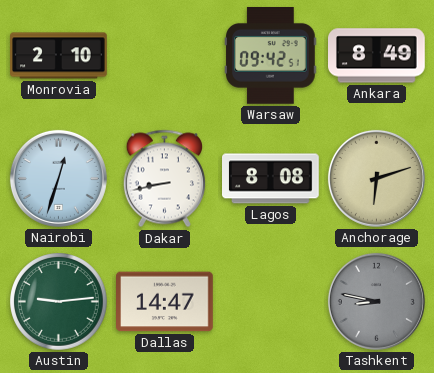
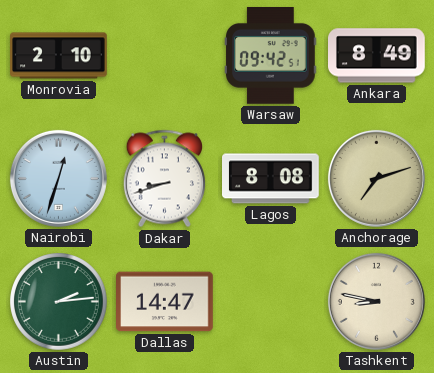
Dakar: 8:43 -> 8:42 (164, 179)
Anchorage: 6:12 -> 7:12 (376, 178)
Austin: 9:14 -> 2:14 (59, 302)
Tashkent dial: grey -> cream (376, 301)
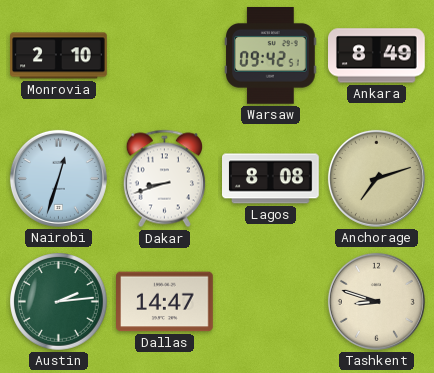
Tashkent: 8:47 -> 8:48 (376, 301)
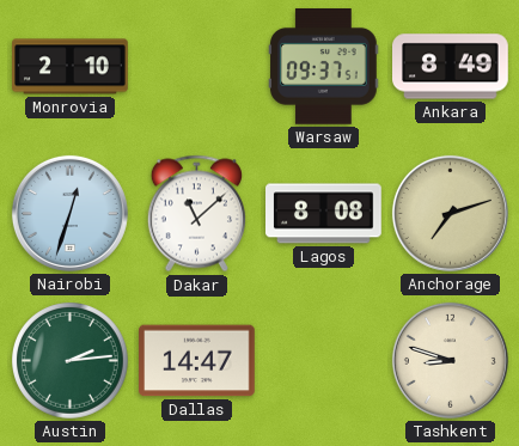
Warsaw: 09:42 -> 09:37 (324, 67)
Dakar: 8:42 -> 11:08 (196, 214)
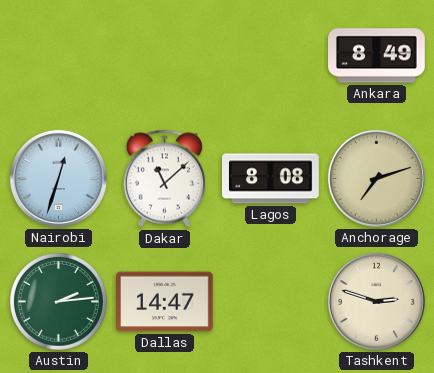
Monrovia: 2:10 -> none (71, 67)
Warsaw: 09:37 -> none (324, 67)
Tashkent: 8:48 -> 2:48 (376, 301)
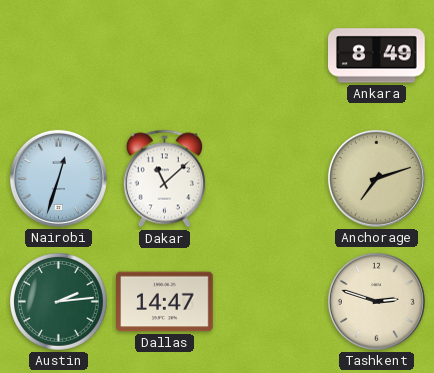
Lagos: 8:08 -> none (271, 179)
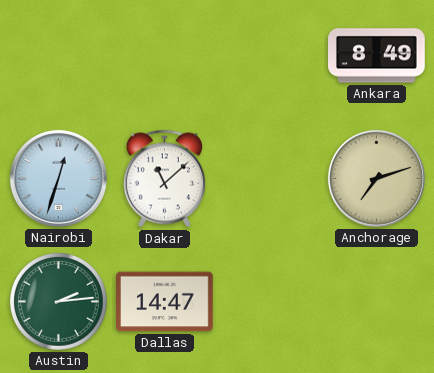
Tashkent: 2:48 -> none (376, 301)
